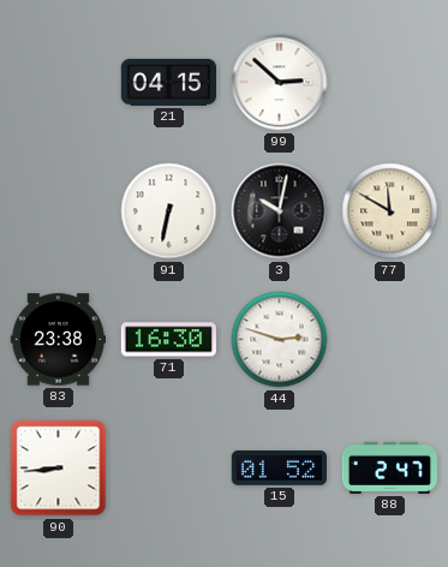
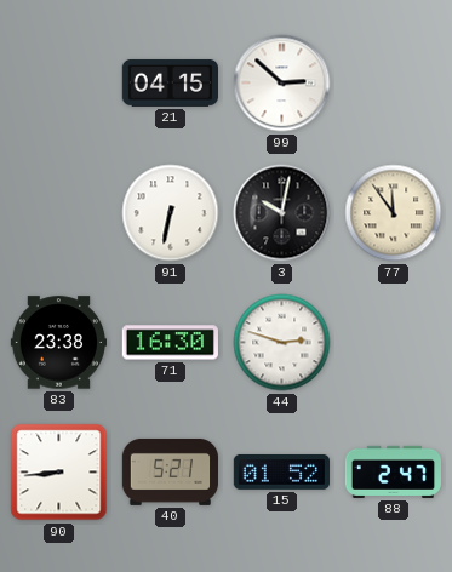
77: 11:50 -> 11:54 (394, 213)
40: none -> 5:21 (171, 471)
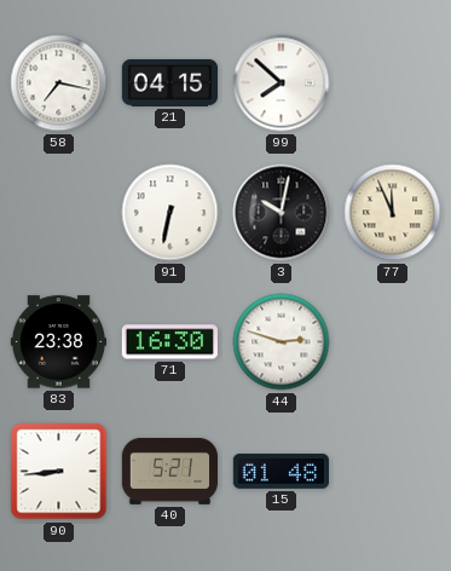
58: none -> 7:17 (59, 83)
99: 2:52 -> 7:52 (282, 83)
77: 11:54 -> 11:56 (393, 213)
15: 01:52 -> 01:48 (281, 471)
88: 2:47 -> none (393, 471)
